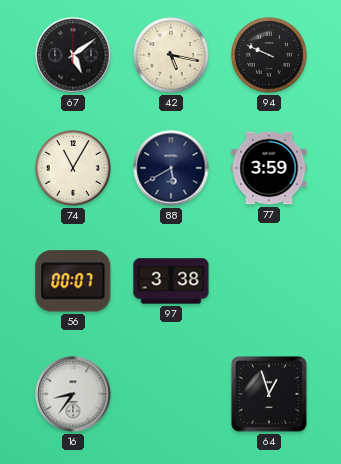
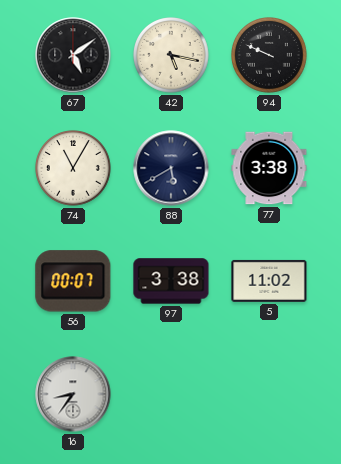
77: 3:59 -> 3:38 (269, 168)
5: none -> 11:02 (269, 281)
64: 12:57 -> none (270, 395)
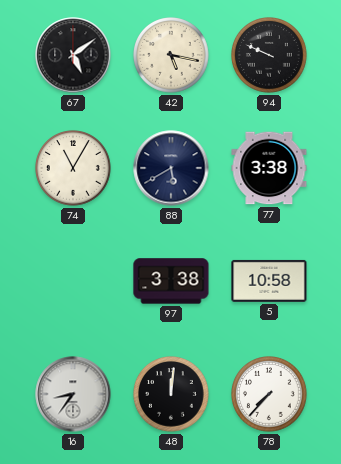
56: 00:07 -> none (73, 281)
5: 11:02 -> 10:58 (269, 281)
48: none -> 12:01 (172, 395)
78: none -> 7:37 (270, 395)
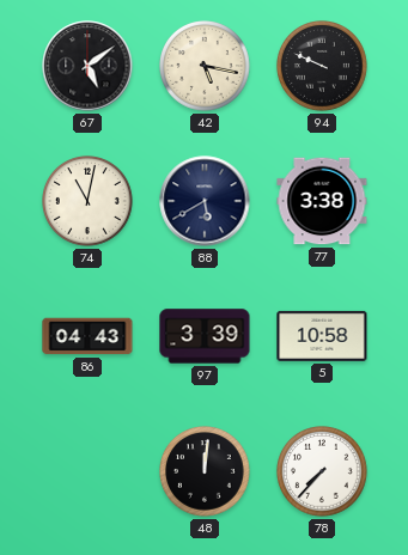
74: 11:05 -> 11:02 (89, 202)
86: none -> 04:43 (87, 336)
97: 3:38 -> 3:39 (205, 336)
16: 8:36 -> none (73, 394)
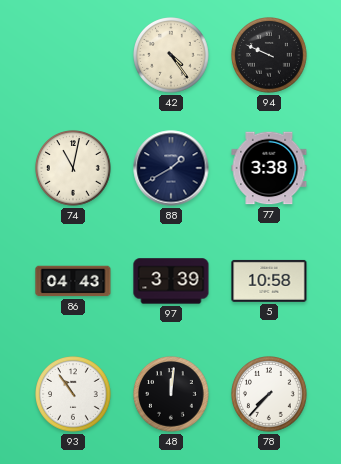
67: 5:09 -> none (87, 66)
42: 5:17 -> 4:24 (172, 56)
88: 5:40 -> 1:40 (171, 168)
93: none -> 10:54 (74, 395)
